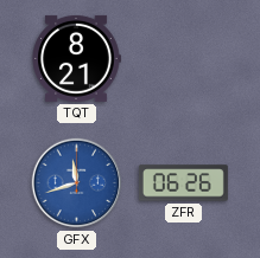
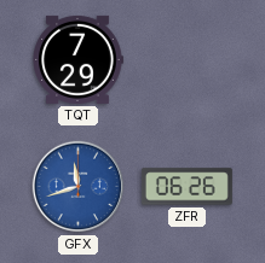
TQT: 8:21 -> 7:29 (77, 59)
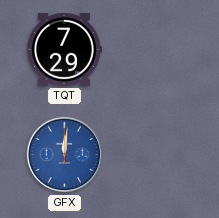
GFX: 11:42 -> 12:01 (65, 155)
ZFR: 06:26 -> none (186, 187)
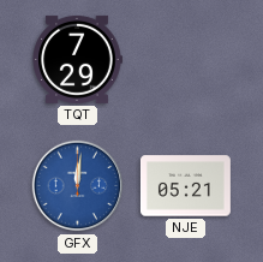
NJE: none -> 05:21 (185, 186)
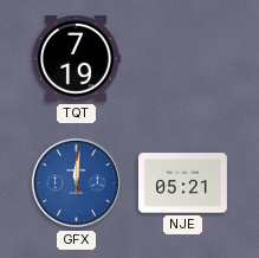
TQT: 7:29 -> 7:19 (76, 58)
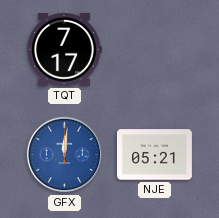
TQT: 7:19 -> 7:17 (64, 49)
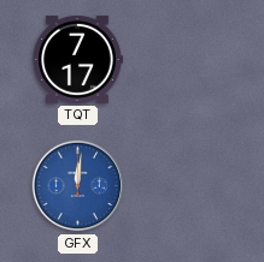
NJE: 05:21 -> none (154, 155)
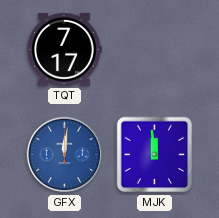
MJK: none -> 11:59 (155, 155)
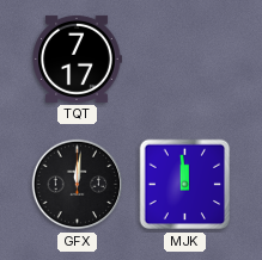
GFX dial: blue -> black (78, 185)
